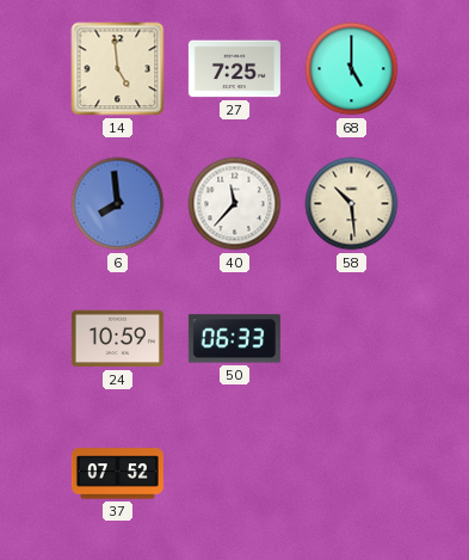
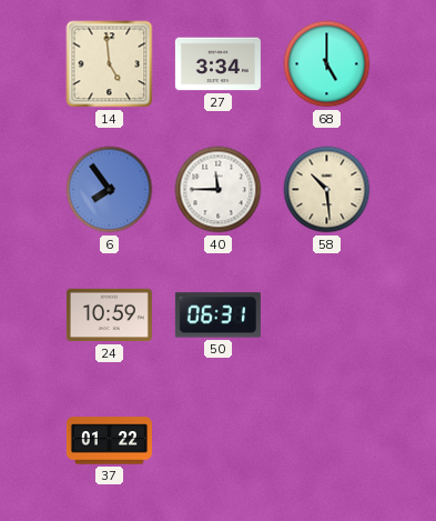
27: 7:25 -> 3:34 (217, 64)
6: 7:59 -> 7:54 (110, 190)
40: 11:37 -> 11:45 (219, 190)
50: 06:33 -> 06:31 (217, 315)
37: 07:52 -> 01:22 (109, 441)
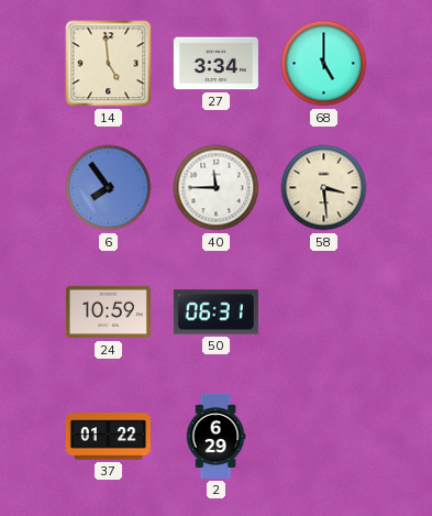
58: 10:29 -> 3:29 (324, 188)
2: none -> 6:29 (215, 436)
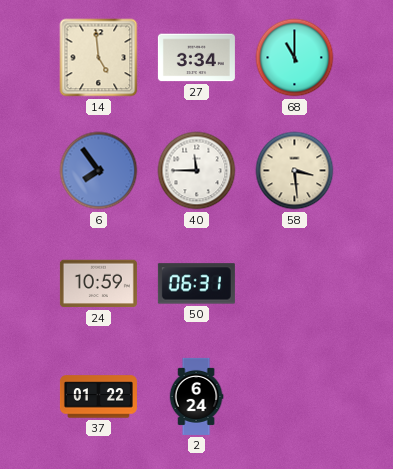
68: 5:00 -> 11:00 (295, 58)
2: 6:29 -> 6:24 (196, 396)
